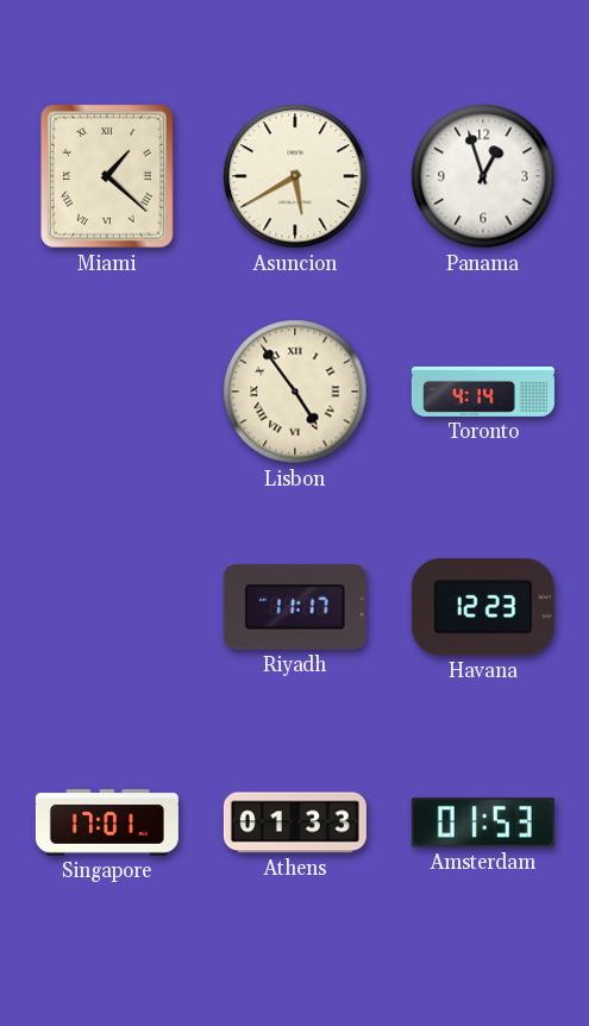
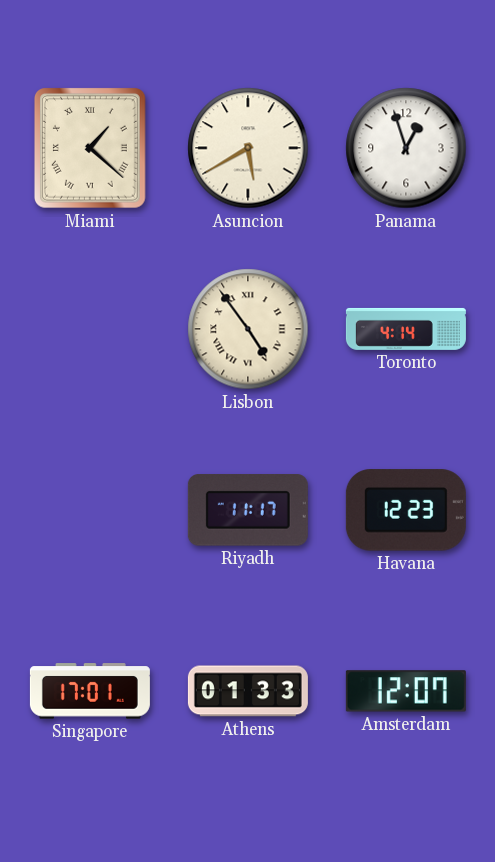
Amsterdam: 01:53 -> 12:07 (406, 691)
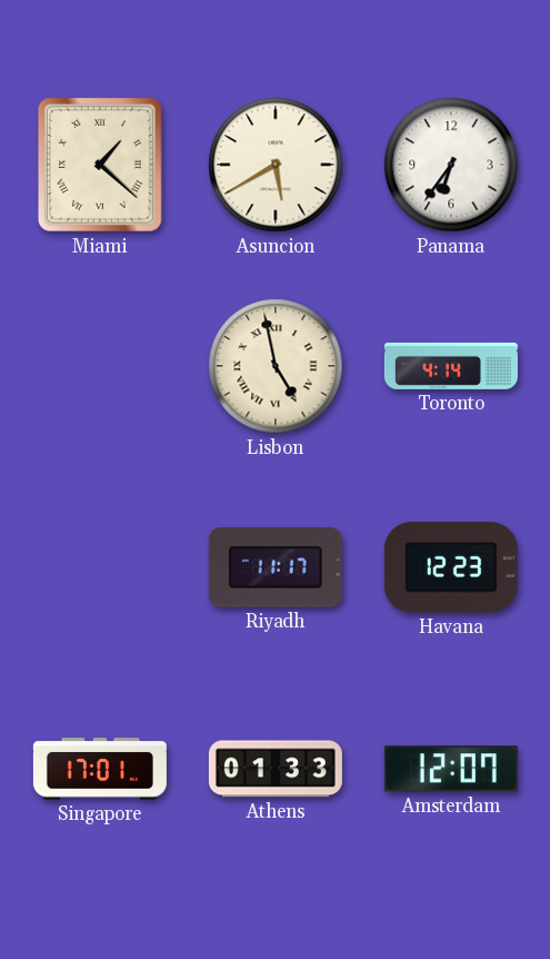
Panama: 12:57 -> 6:36 (451, 165)
Lisbon: 4:54 -> 4:58 (276, 366)
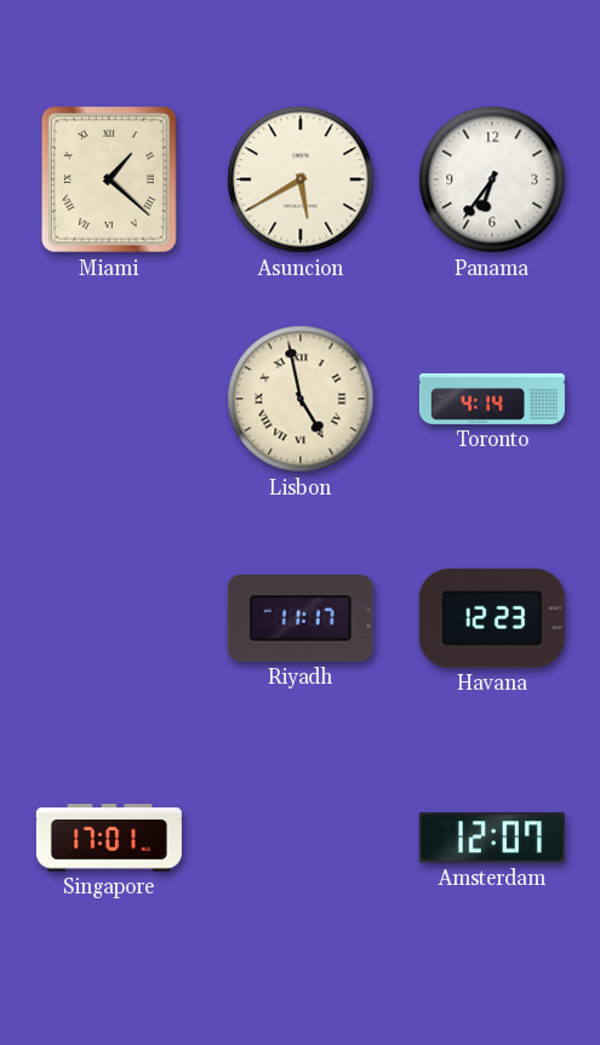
Athens: 01:33 -> none (276, 769)
